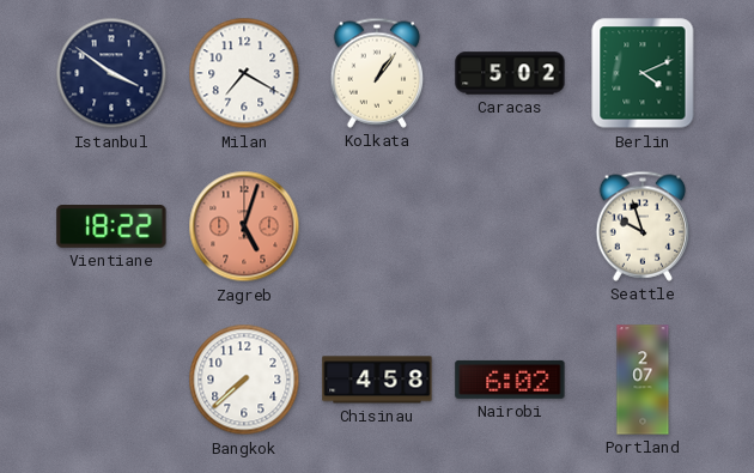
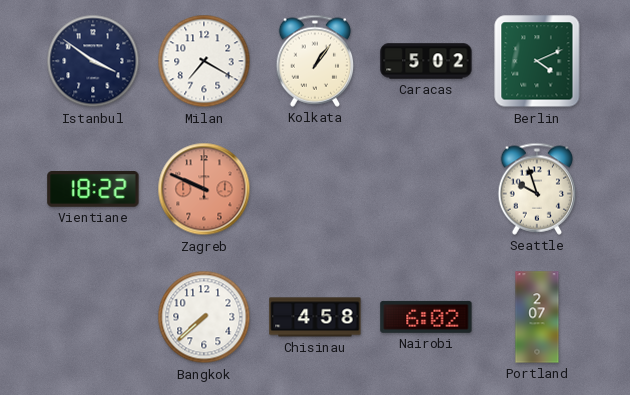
Zagreb: 5:03 -> 9:49 (204, 189)
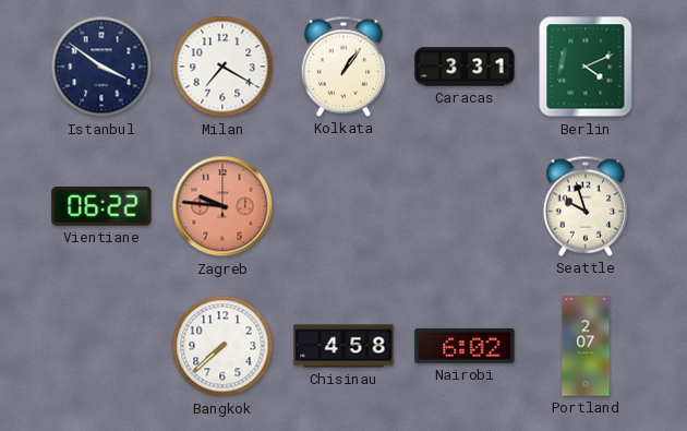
Caracas: 5:02 -> 3:31 (465, 67)
Vientiane: 18:22 -> 06:22 (101, 207)
Zagreb: 9:49 -> 9:46 (222, 206)
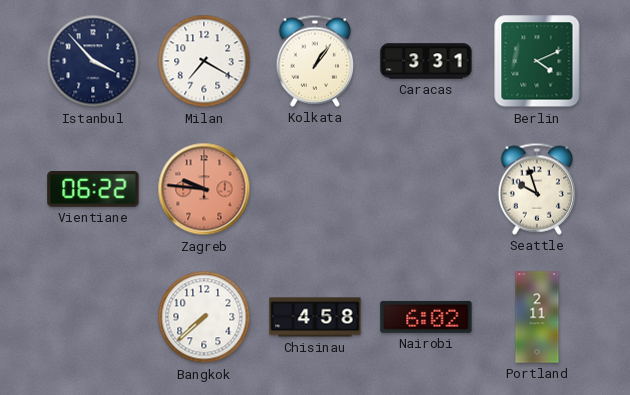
Istanbul: 3:51 -> 3:53 (93, 61)
Portland: 2:07 -> 2:11 (537, 317)
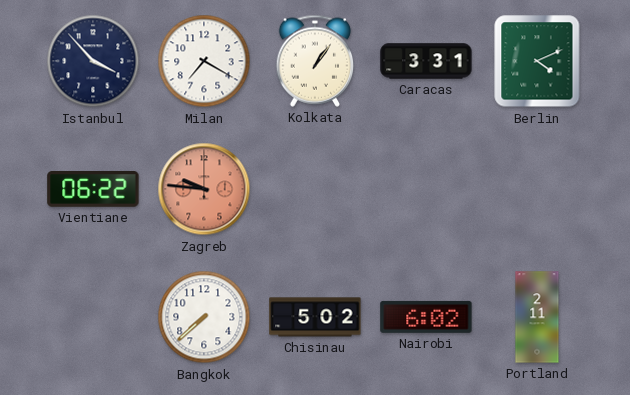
Seattle: 9:57 -> none (537, 189)
Chisinau: 4:58 -> 5:02 (315, 317)
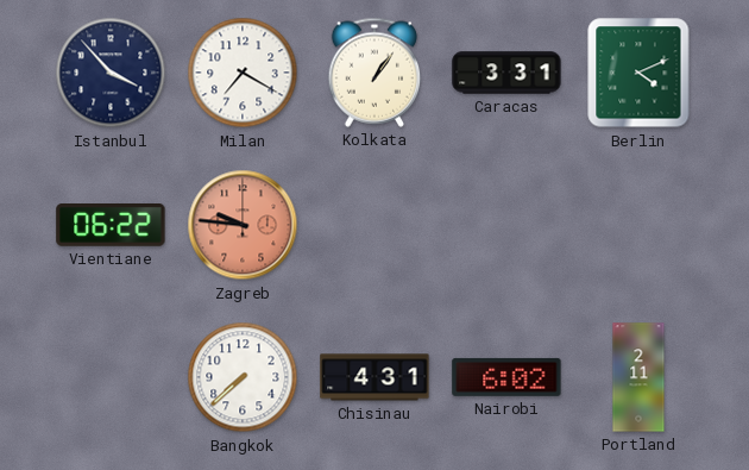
Chisinau: 5:02 -> 4:31 (374, 377)
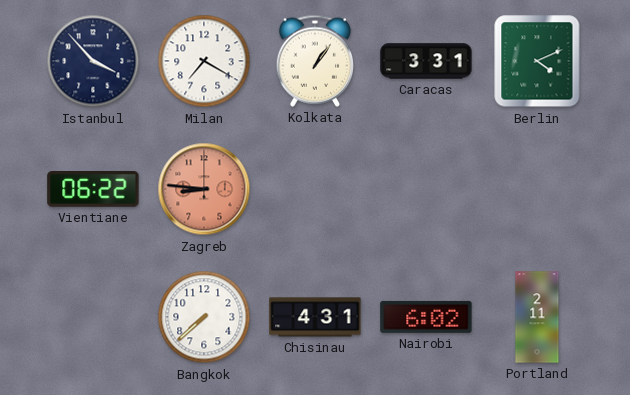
Zagreb: 9:46 -> 8:46 (204, 189)
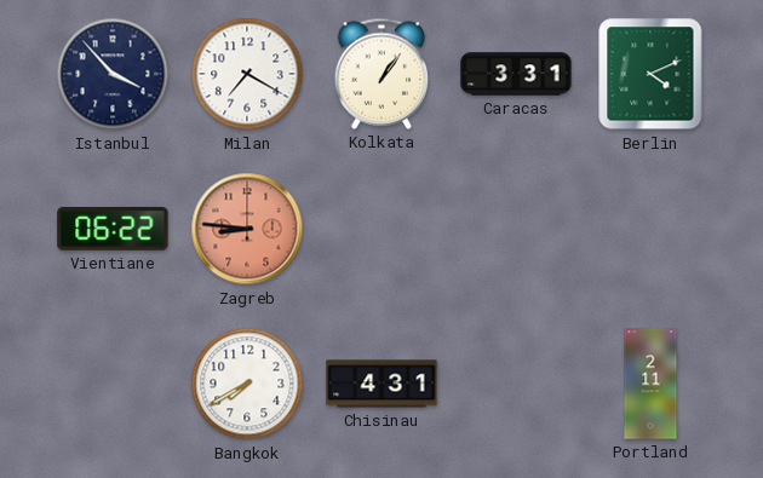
Bangkok: 7:38 -> 7:40 (247, 384)
Nairobi: 6:02 -> none (426, 317)
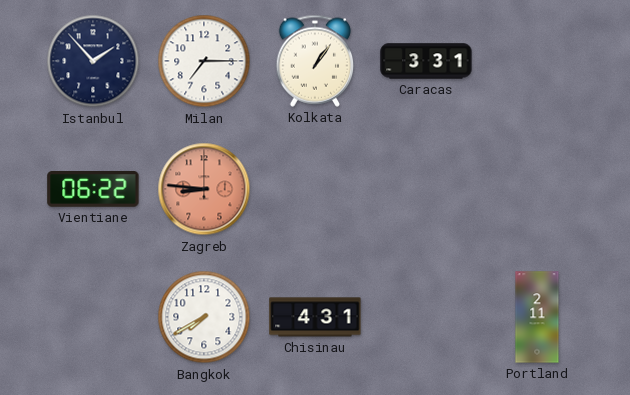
Istanbul: 3:53 -> 1:53 (93, 61)
Milan: 7:20 -> 7:15 (204, 61)
Berlin: 4:11 -> none (650, 74)
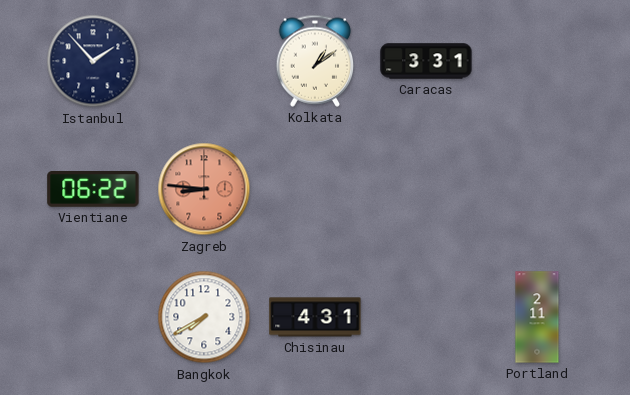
Milan: 7:15 -> none (204, 61)
Kolkata: 1:06 -> 1:09 (315, 61)
